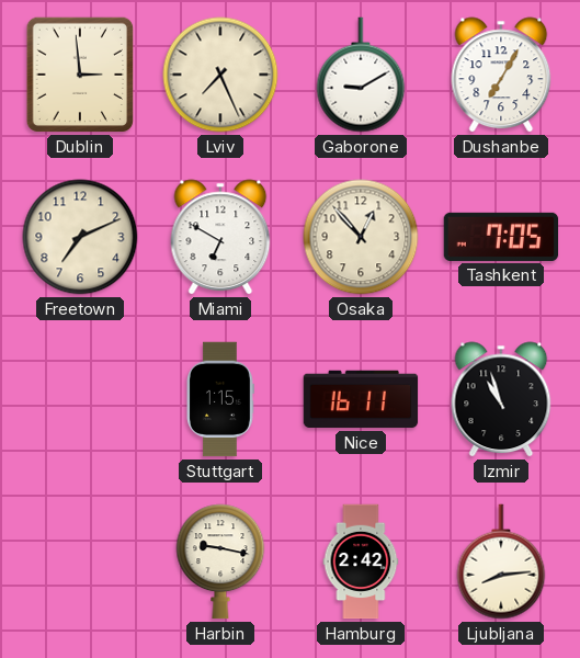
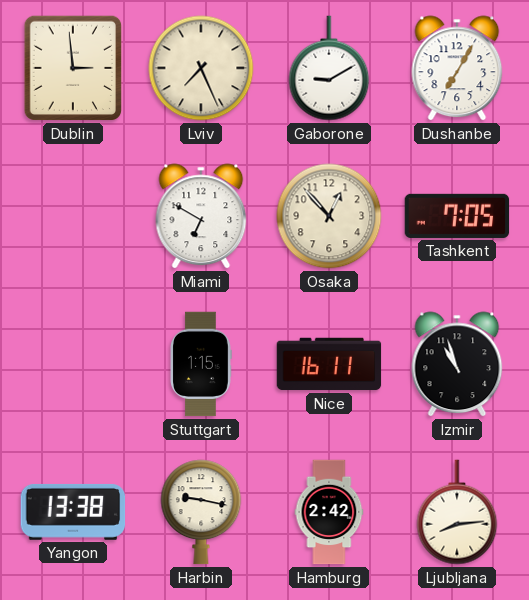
Freetown: 7:11 -> none (80, 237)
Yangon: none -> 13:38 (73, 512)
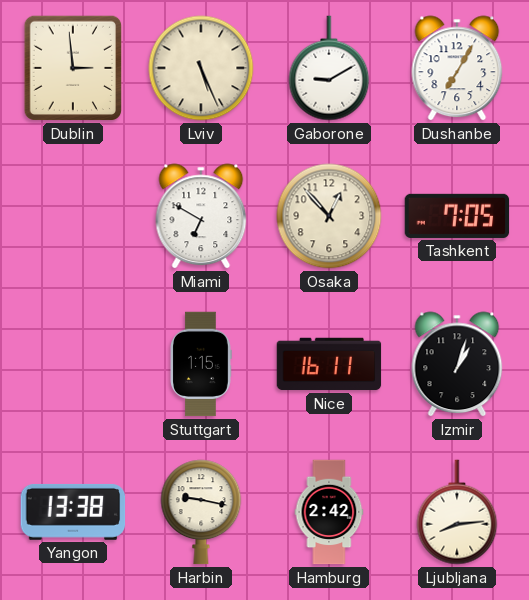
Lviv: 7:26 -> 5:26 (201, 68)
Izmir: 10:57 -> 1:03 (457, 364)
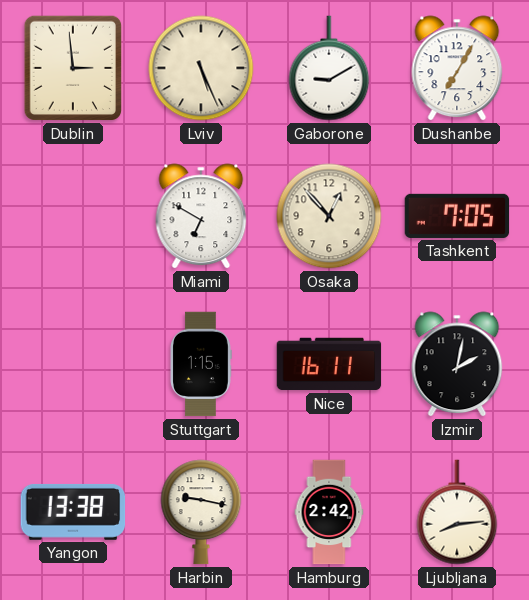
Izmir: 1:03 -> 2:02 (457, 364)
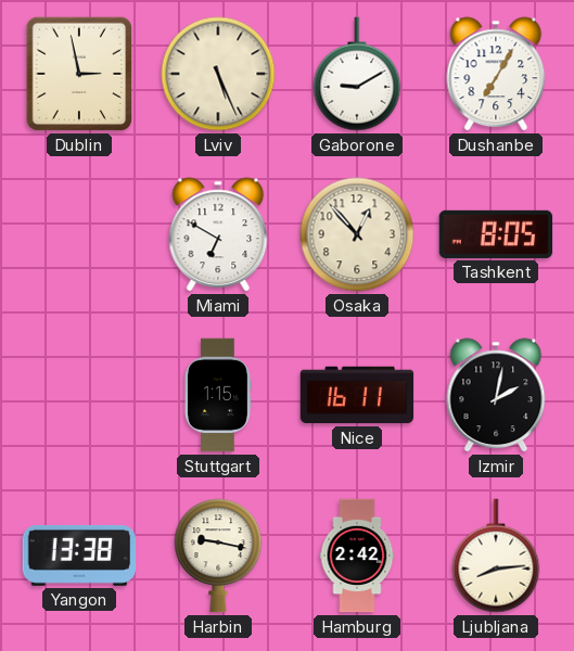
Dublin: 2:59 -> 2:58 (79, 74)
Tashkent: 7:05 -> 8:05 (496, 234)
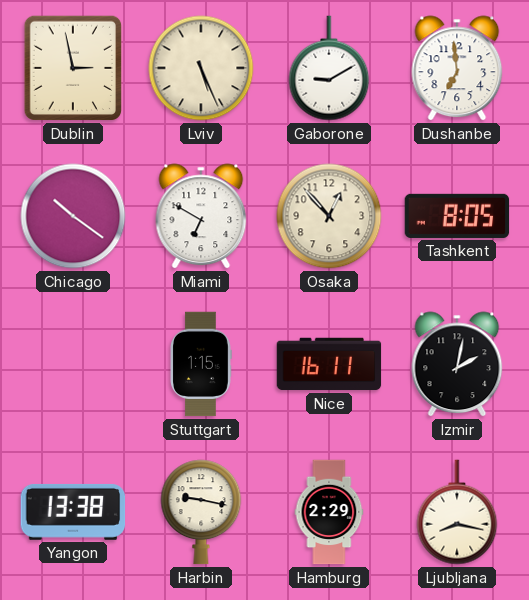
Dushanbe: 7:05 -> 6:59 (457, 68)
Chicago: none -> 10:21 (73, 216)
Hamburg: 2:42 -> 2:29 (329, 512)
Ljubljana: 8:14 -> 8:17 (457, 512)
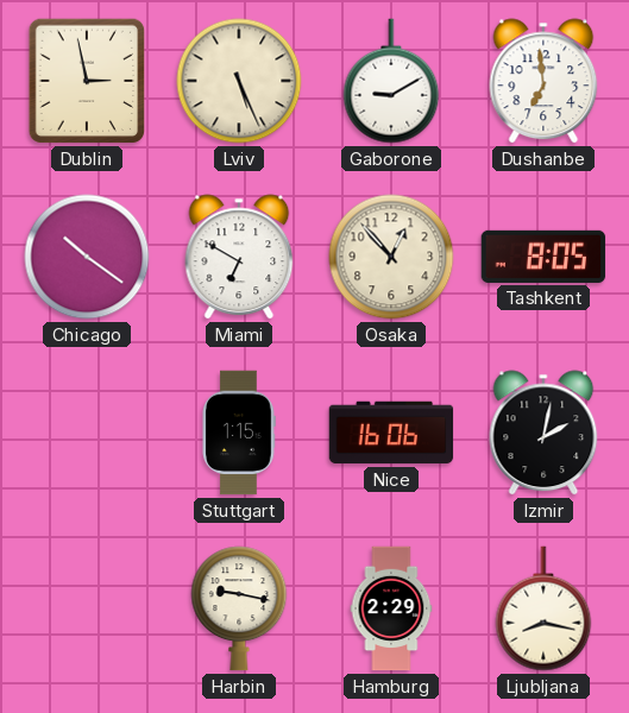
Nice: 16:11 -> 16:06 (391, 433)
Yangon: 13:38 -> none (73, 512)
